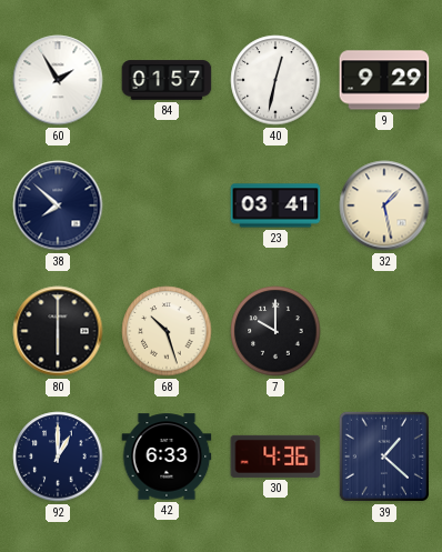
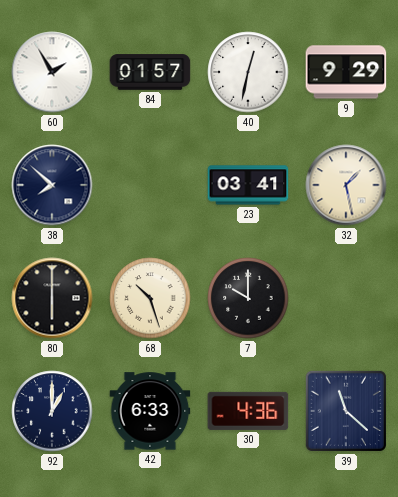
39: 1:22 -> 11:22 (346, 411)
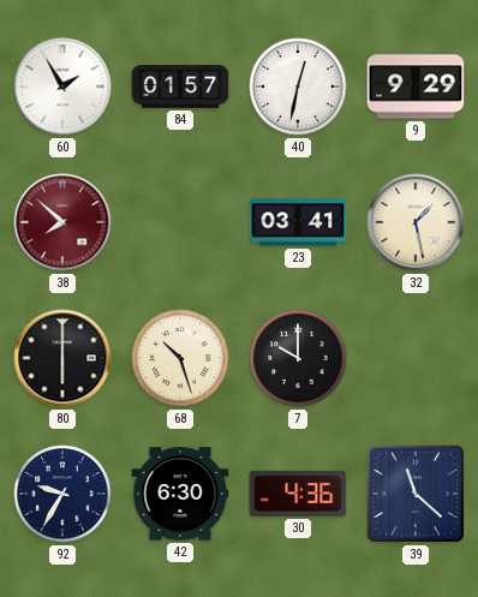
38 dial: navy -> burgundy (62, 222)
92: 1:00 -> 9:35 (62, 494)
42: 6:33 -> 6:30 (180, 494)
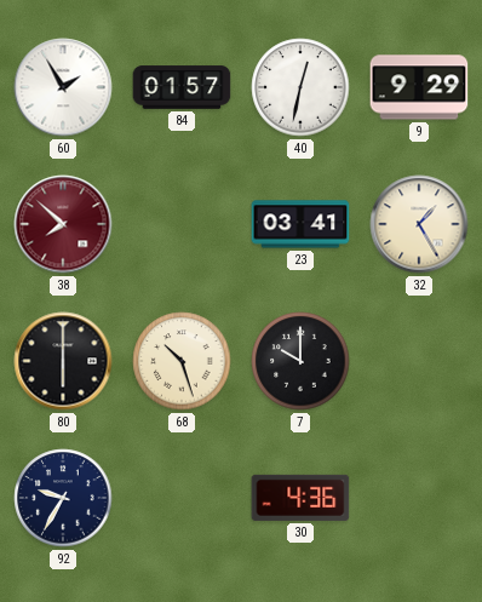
32: 1:28 -> 1:25 (419, 224)
42: 6:30 -> none (180, 494)
39: 11:22 -> none (416, 494)
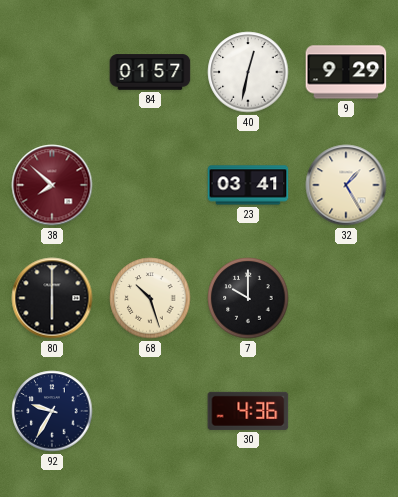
60: 1:55 -> none (63, 87)
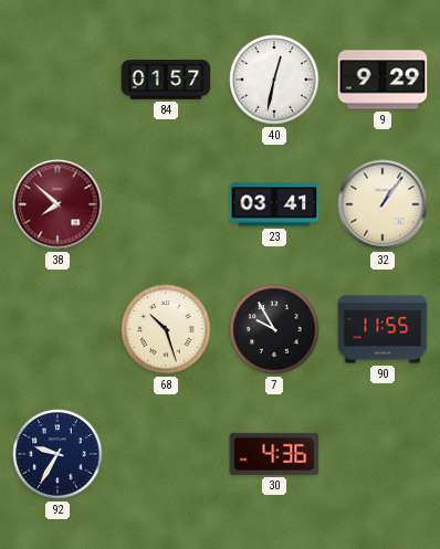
32: 1:25 -> 1:06 (383, 204)
80: 6:00 -> none (52, 298)
7: 10:00 -> 9:55 (274, 329)
90: none -> 11:55 (383, 329)
